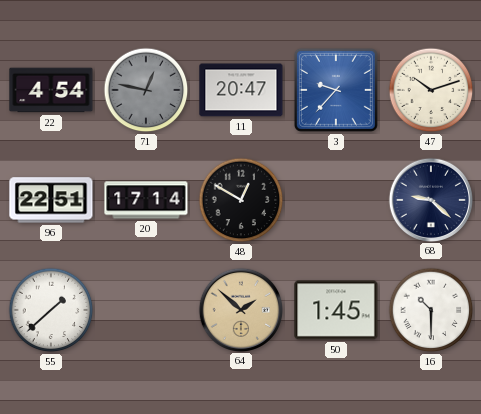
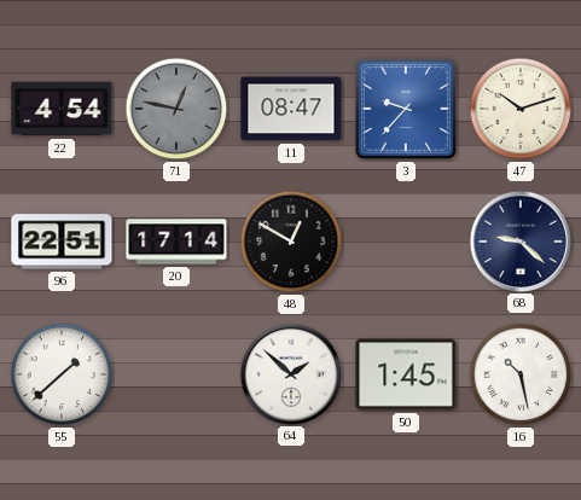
11: 20:47 -> 08:47 (291, 109)
64 dial: champagne -> white (290, 373)
16: 10:30 -> 10:28 (521, 374)
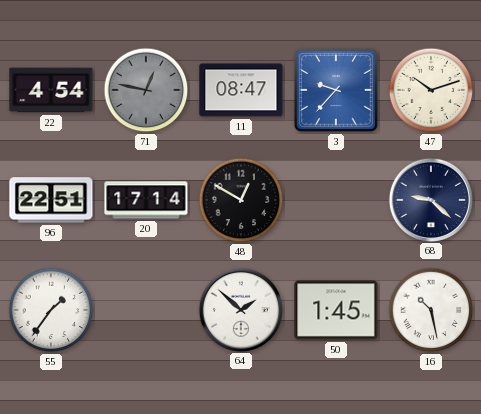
55: 1:38 -> 1:36 (51, 310)
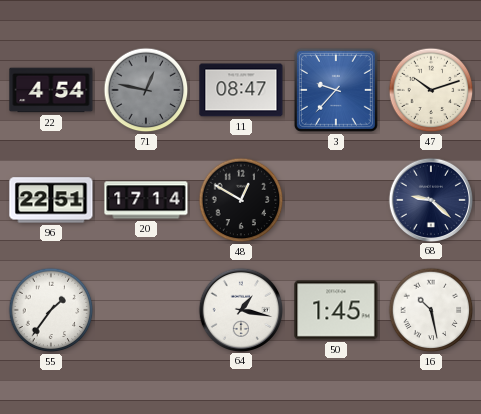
64: 1:52 -> 1:17 (240, 309)
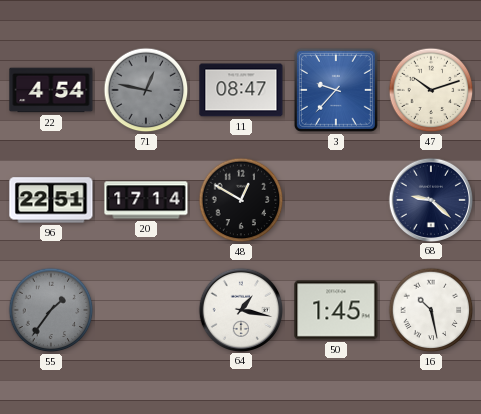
55 dial: white -> grey (51, 310)
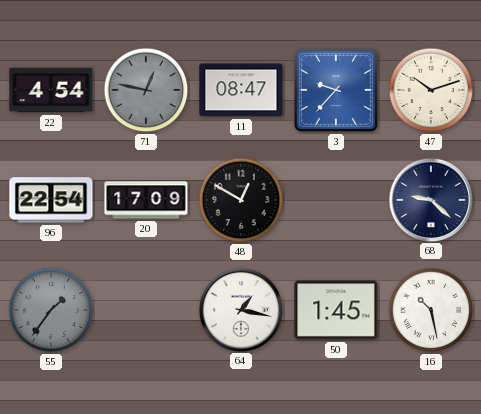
96: 22:51 -> 22:54 (51, 200)
20: 17:14 -> 17:09 (146, 200)
